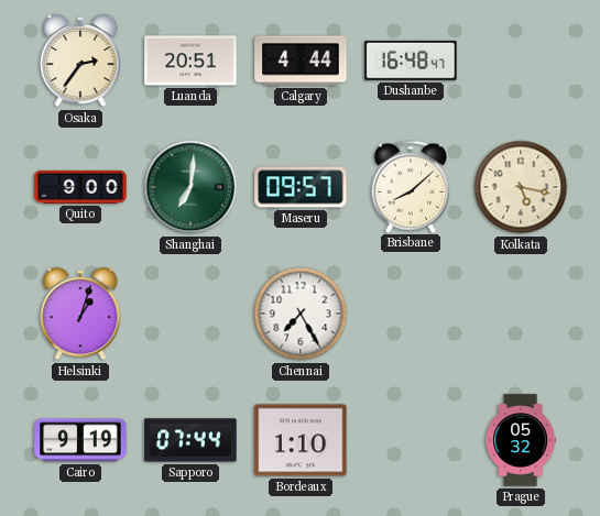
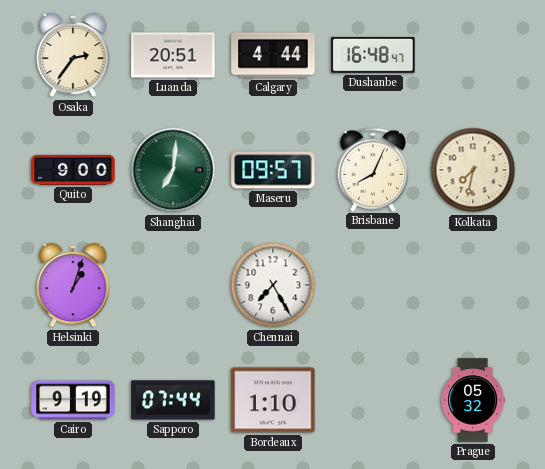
Brisbane: 8:08 -> 8:04 (373, 169)
Kolkata: 5:17 -> 7:32 (473, 170)
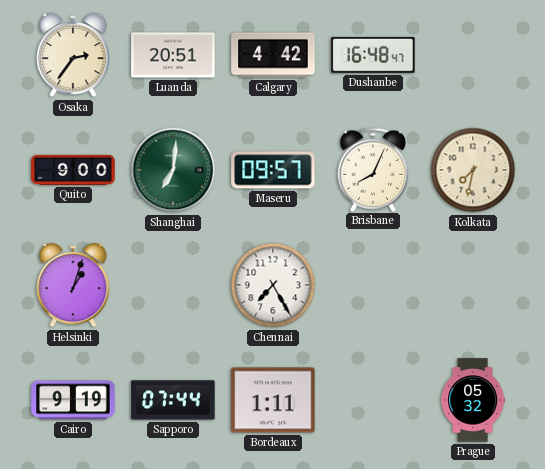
Calgary: 4:44 -> 4:42 (273, 55)
Bordeaux: 1:10 -> 1:11 (273, 400)
